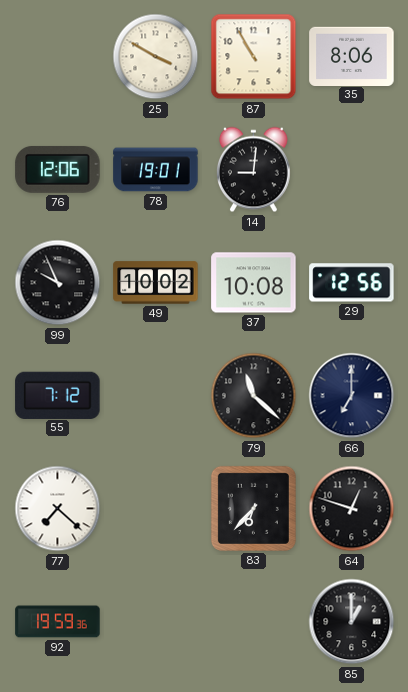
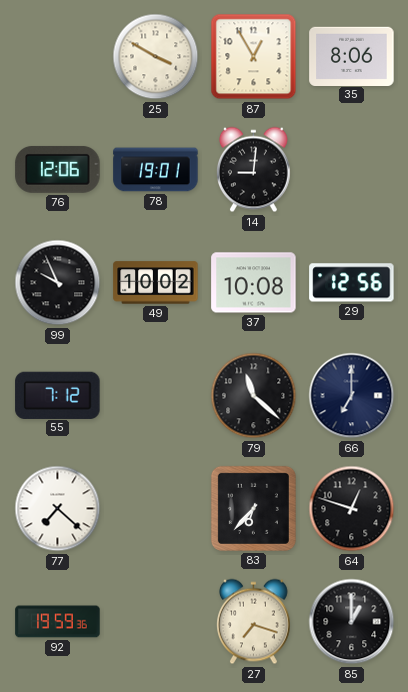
87: 10:55 -> 12:55 (254, 57)
27: none -> 7:18 (254, 622)
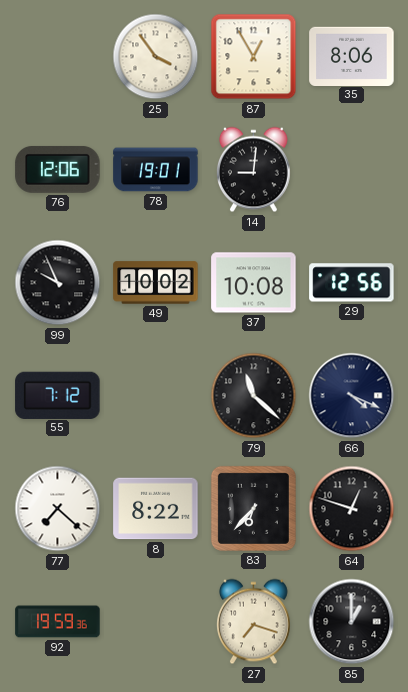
25: 3:50 -> 3:54 (156, 57)
66: 7:00 -> 4:19 (352, 396)
8: none -> 8:22 (156, 509)
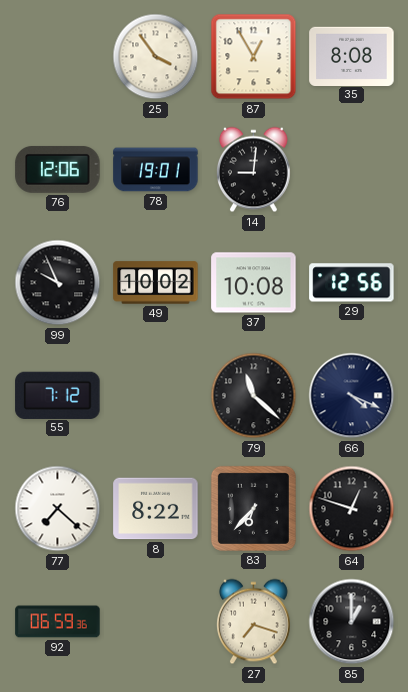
35: 8:06 -> 8:08 (352, 56)
92: 19:59 -> 06:59 (58, 622)
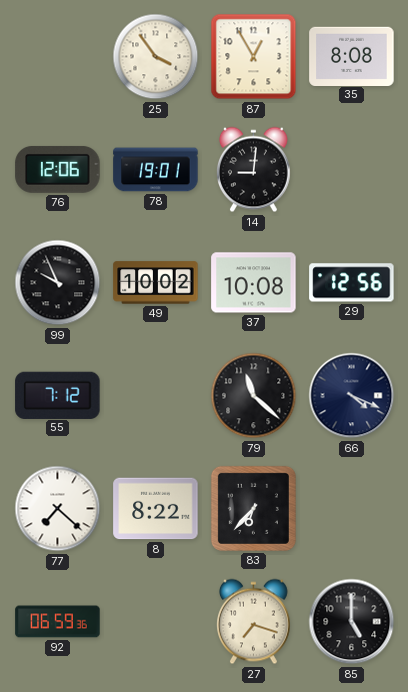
64: 12:48 -> none (352, 509)
85: 1:00 -> 5:00 (352, 622)
